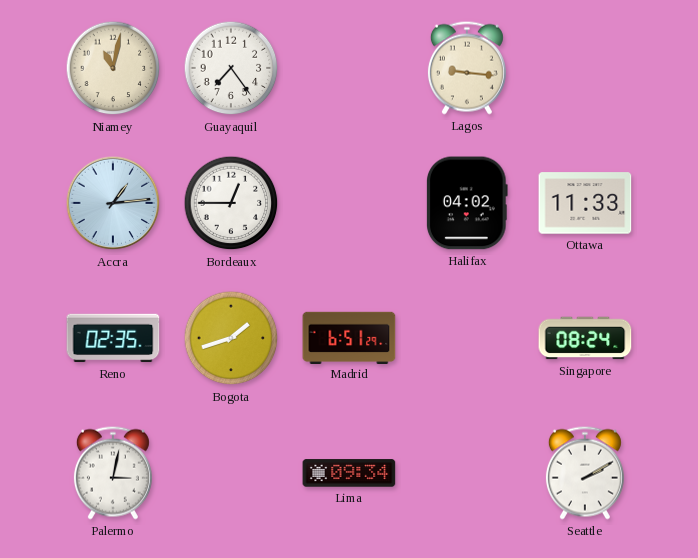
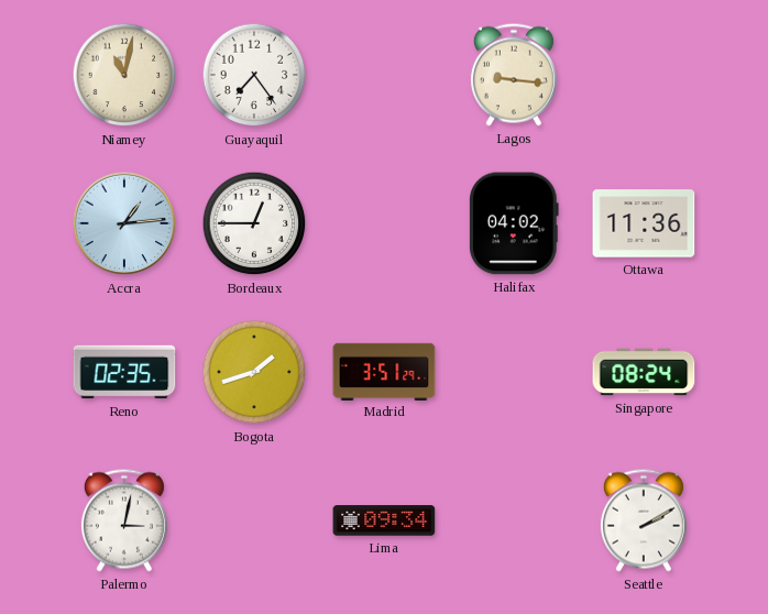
Ottawa: 11:33 -> 11:36 (644, 223)
Madrid: 6:51 -> 3:51 (384, 371)
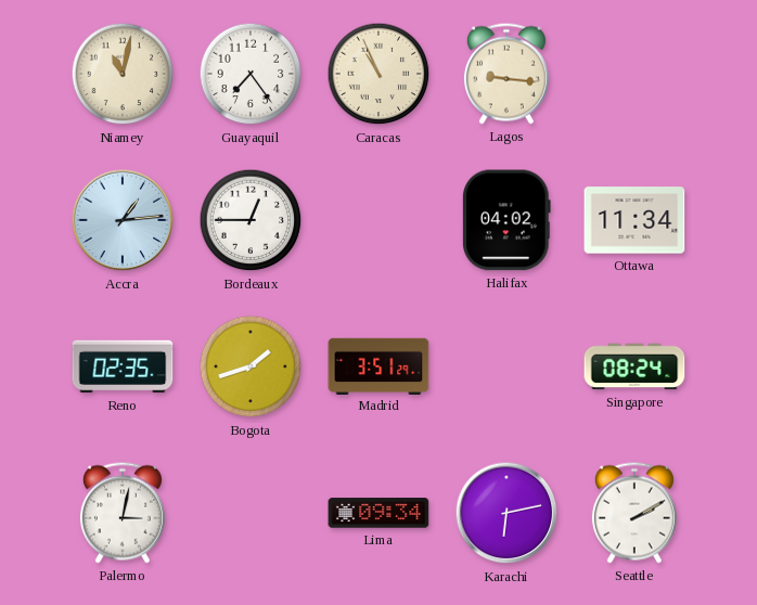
Caracas: none -> 10:56 (378, 74)
Ottawa: 11:36 -> 11:34 (634, 220)
Karachi: none -> 6:13 (506, 513)
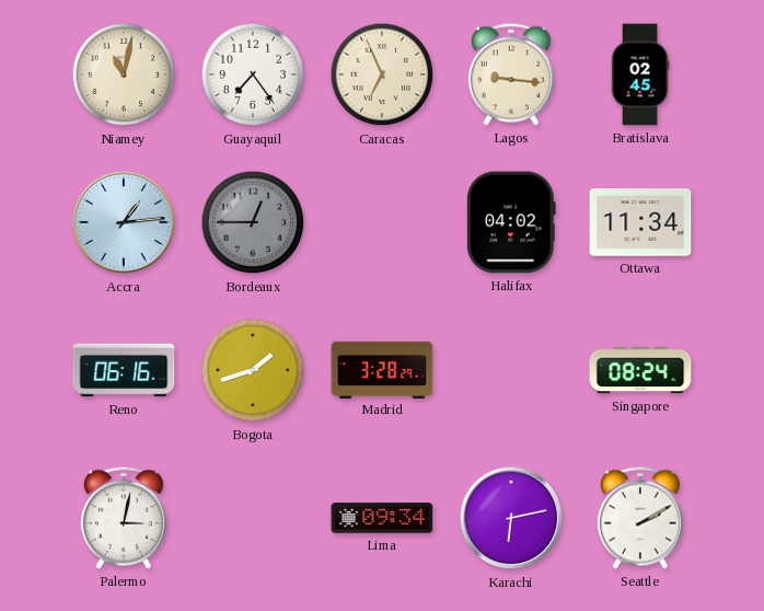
Caracas: 10:56 -> 6:56 (382, 74)
Bratislava: none -> 02:45 (640, 74)
Bordeaux dial: white -> grey (253, 222)
Reno: 02:35 -> 06:16 (124, 370)
Madrid: 3:51 -> 3:28 (382, 369)
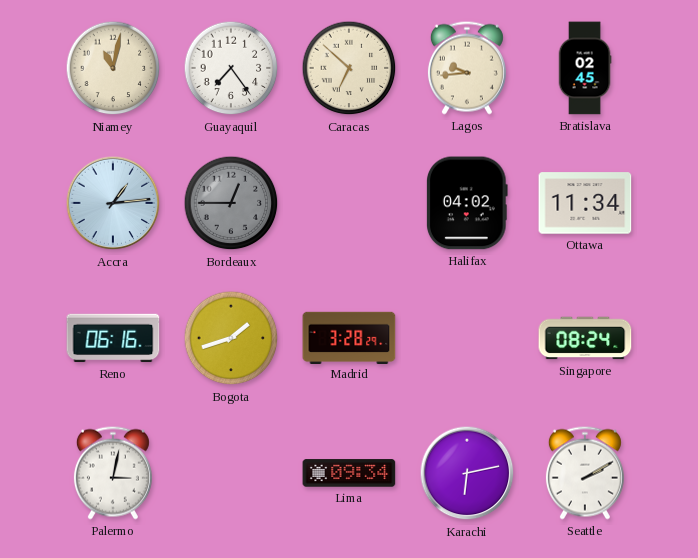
Caracas: 6:56 -> 6:52 (349, 68)
Lagos: 9:16 -> 9:44 (467, 68)
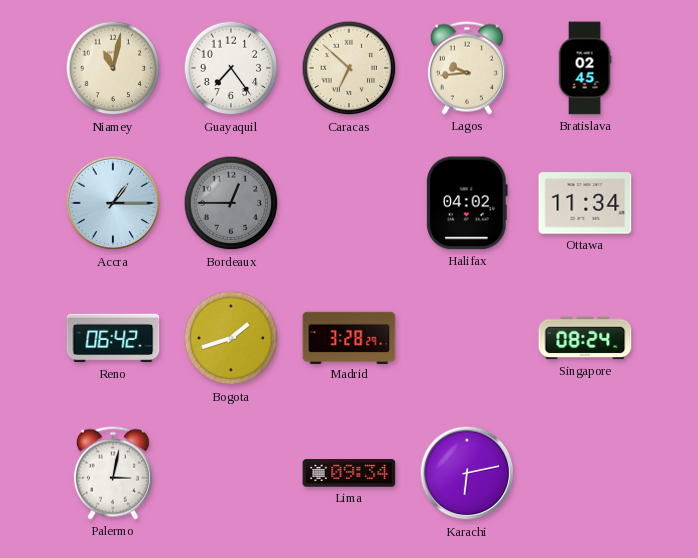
Accra: 1:14 -> 1:15 (113, 203)
Reno: 06:16 -> 06:42 (113, 338)
Seattle: 2:10 -> none (585, 473)
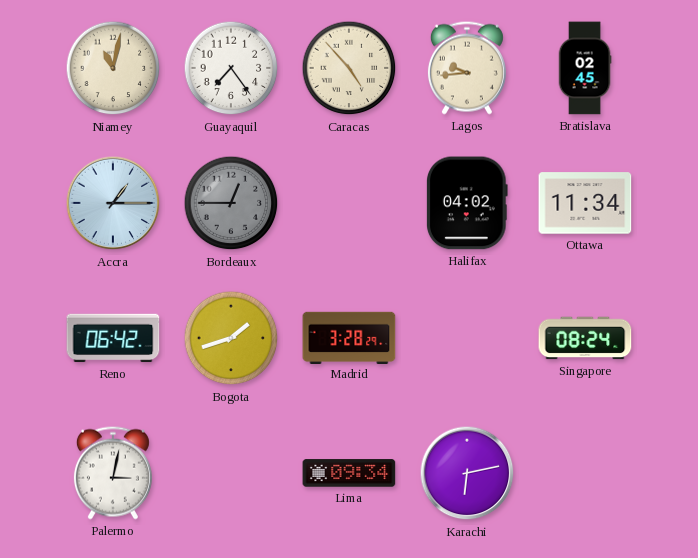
Caracas: 6:52 -> 4:53 (349, 68)
